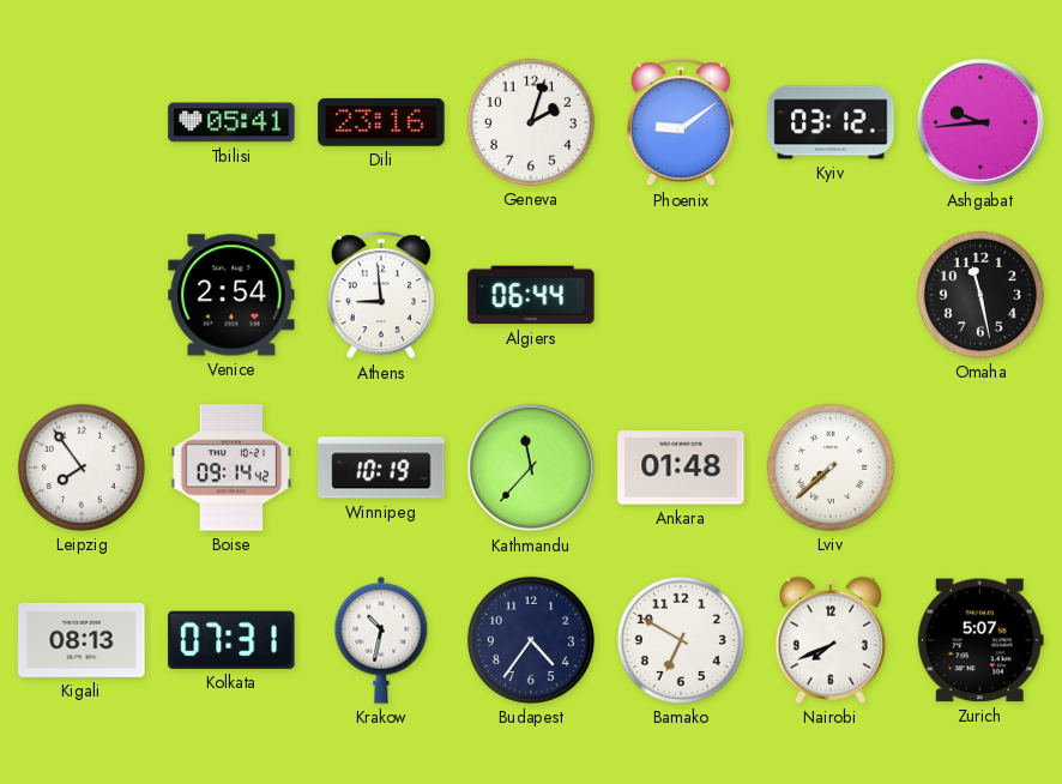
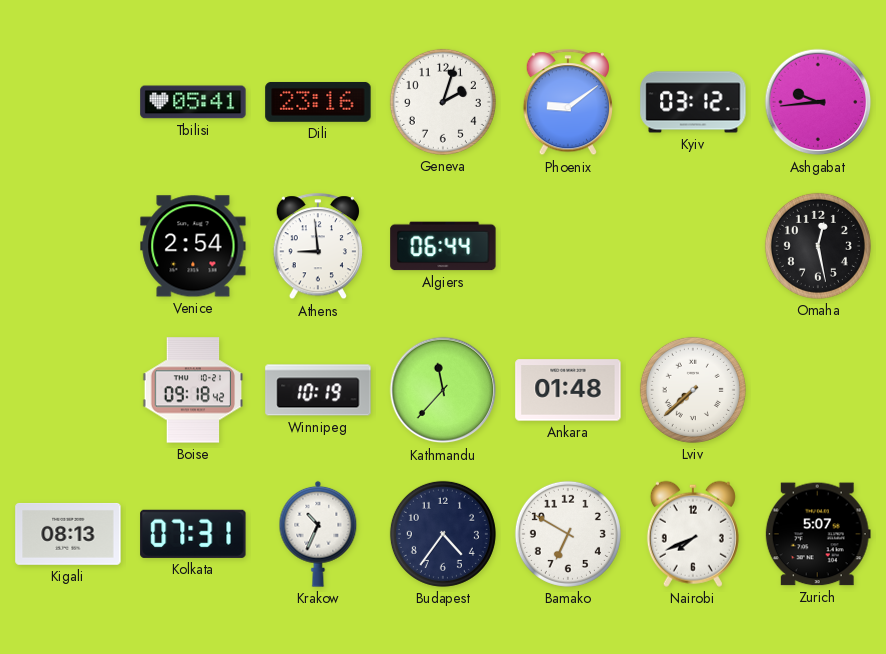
Omaha: 11:28 -> 12:28 (818, 246)
Leipzig: 7:54 -> none (82, 468)
Boise: 09:14 -> 09:18 (193, 390)
Krakow: 10:32 -> 10:34 (318, 534)
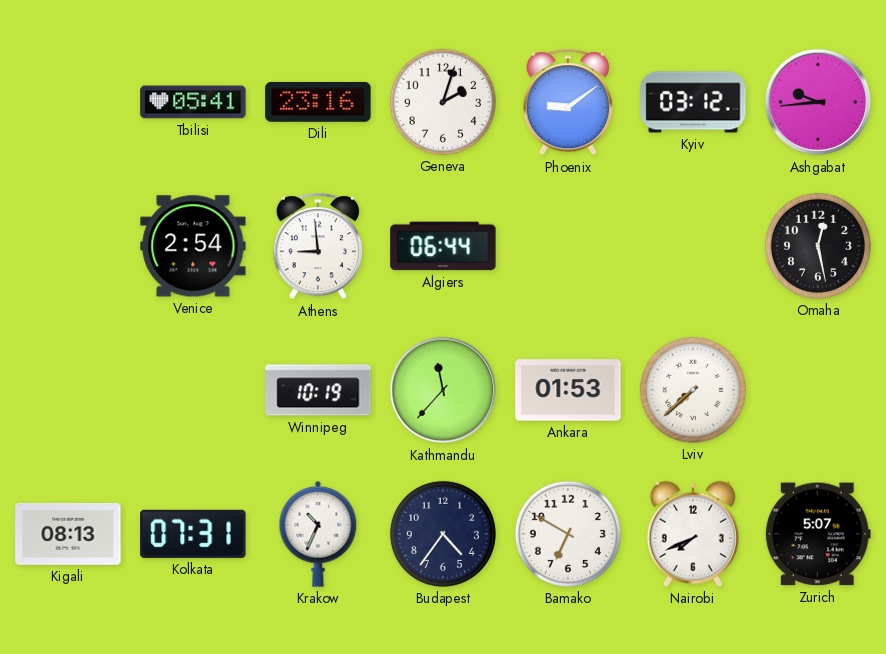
Boise: 09:18 -> none (193, 390)
Ankara: 01:48 -> 01:53 (568, 390)
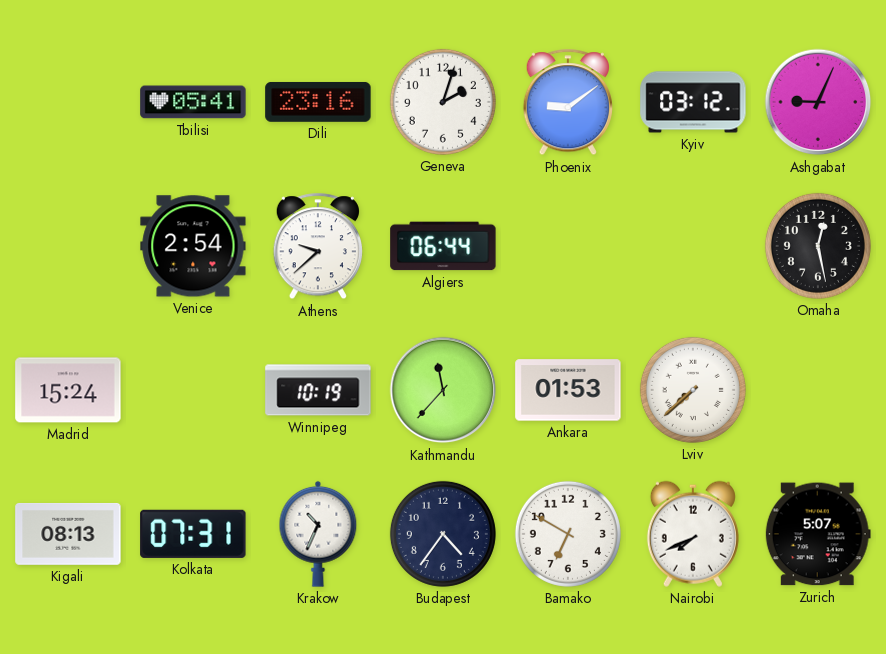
Ashgabat: 9:44 -> 9:04 (818, 102)
Athens: 8:59 -> 9:38 (318, 247)
Madrid: none -> 15:24 (68, 390)
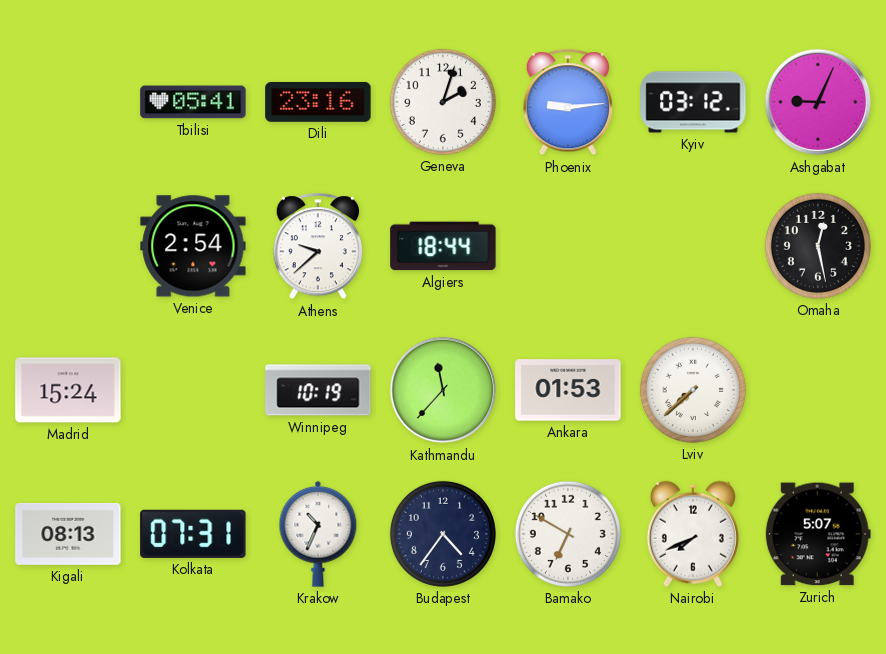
Phoenix: 9:09 -> 9:14 (568, 103)
Algiers: 06:44 -> 18:44 (443, 246)
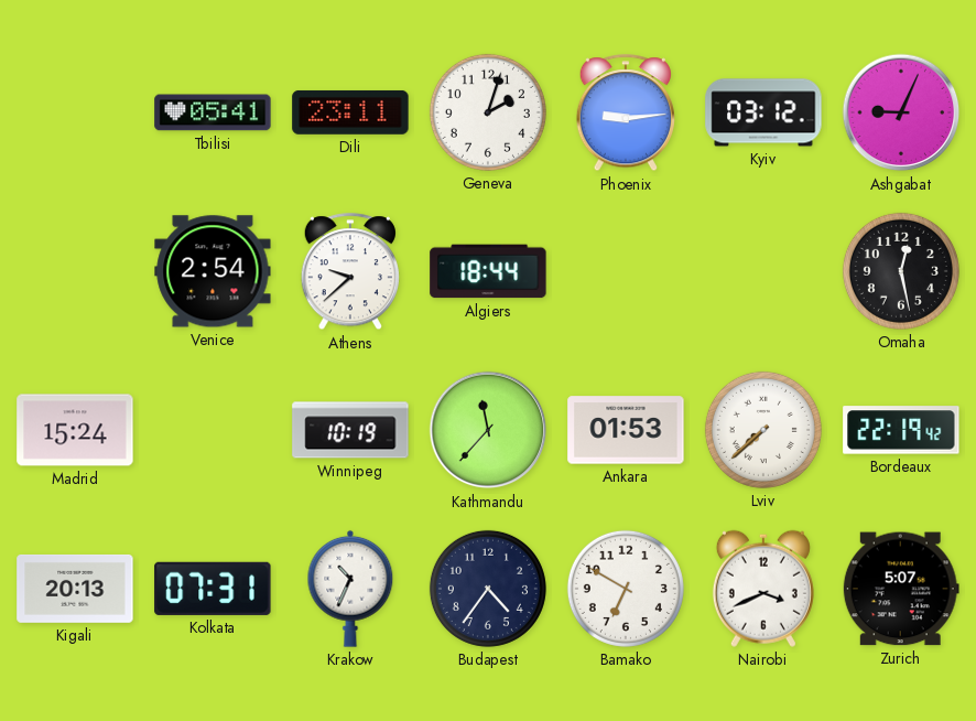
Dili: 23:16 -> 23:11 (350, 112)
Bordeaux: none -> 22:19 (901, 430)
Kigali: 08:13 -> 20:13 (75, 589)
Nairobi: 7:41 -> 3:41 (763, 589)
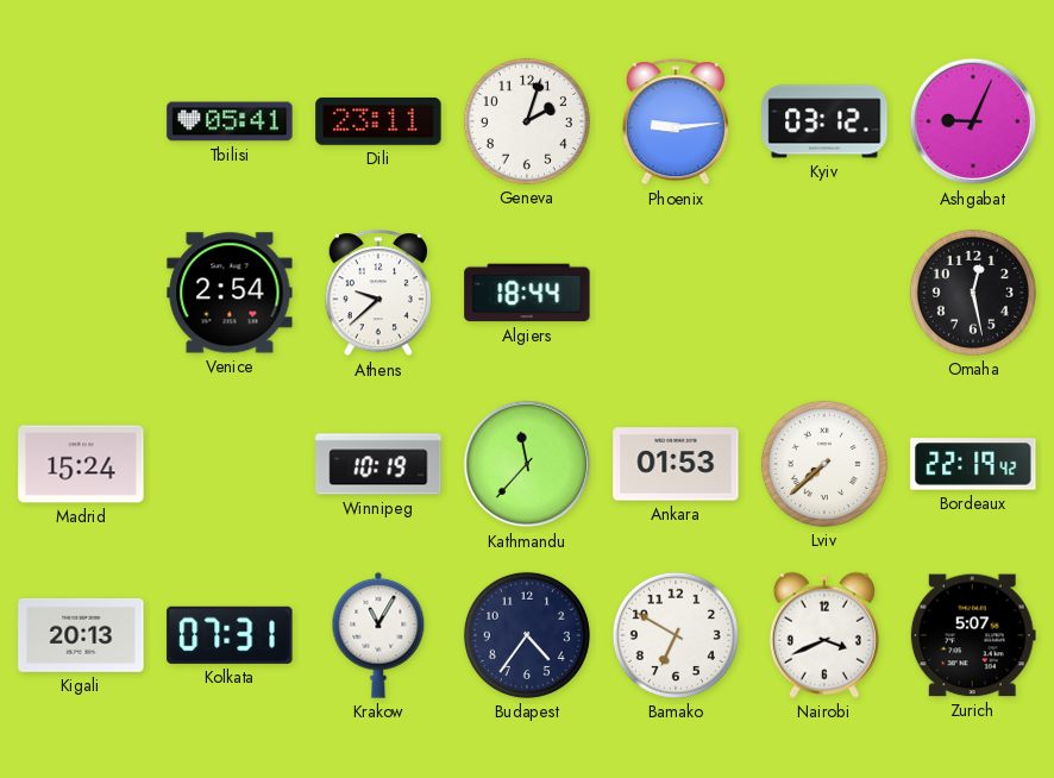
Krakow: 10:34 -> 11:05 (378, 635)
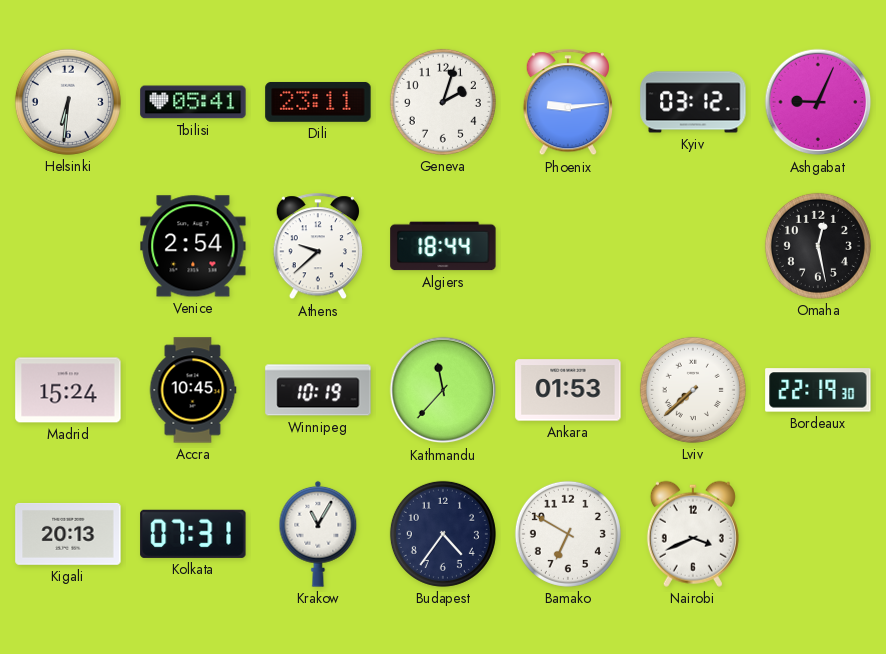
Helsinki: none -> 6:31 (68, 102)
Accra: none -> 10:45 (193, 390)
Bordeaux: 22:19:42 -> 22:19:30 (818, 390)
Zurich: 5:07 -> none (973, 635)
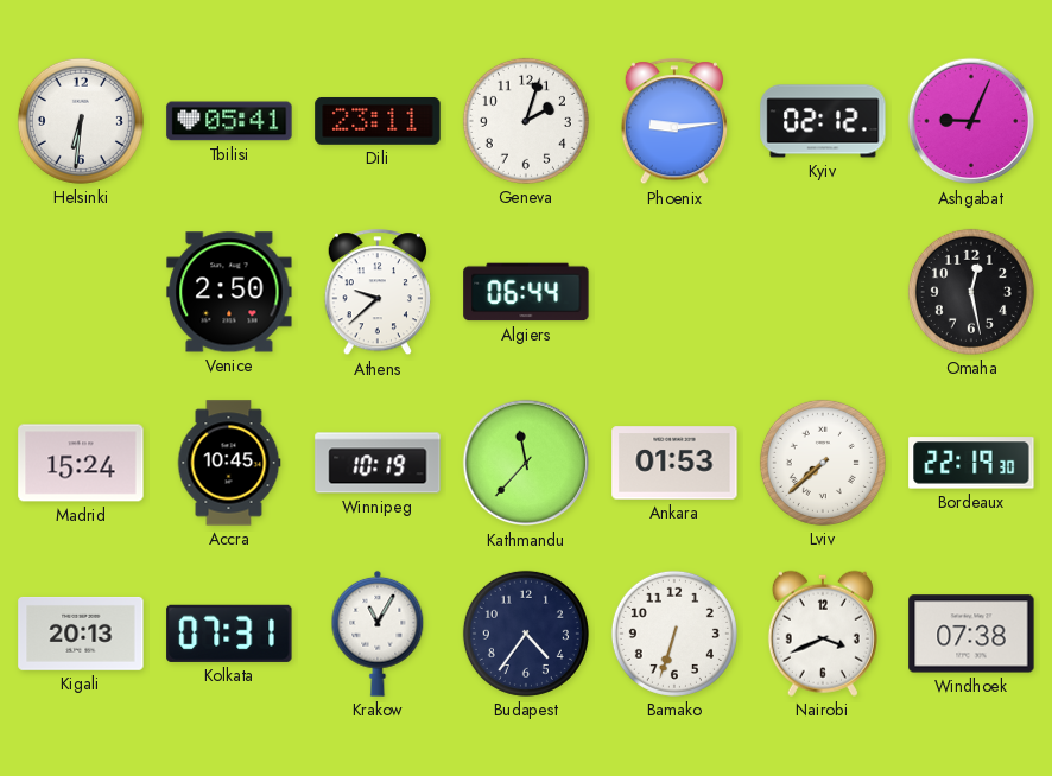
Kyiv: 03:12 -> 02:12 (823, 121)
Venice: 2:54 -> 2:50 (229, 292)
Algiers: 18:44 -> 06:44 (526, 292)
Bamako: 6:50 -> 6:33 (674, 634)
Windhoek: none -> 07:38 (971, 634)
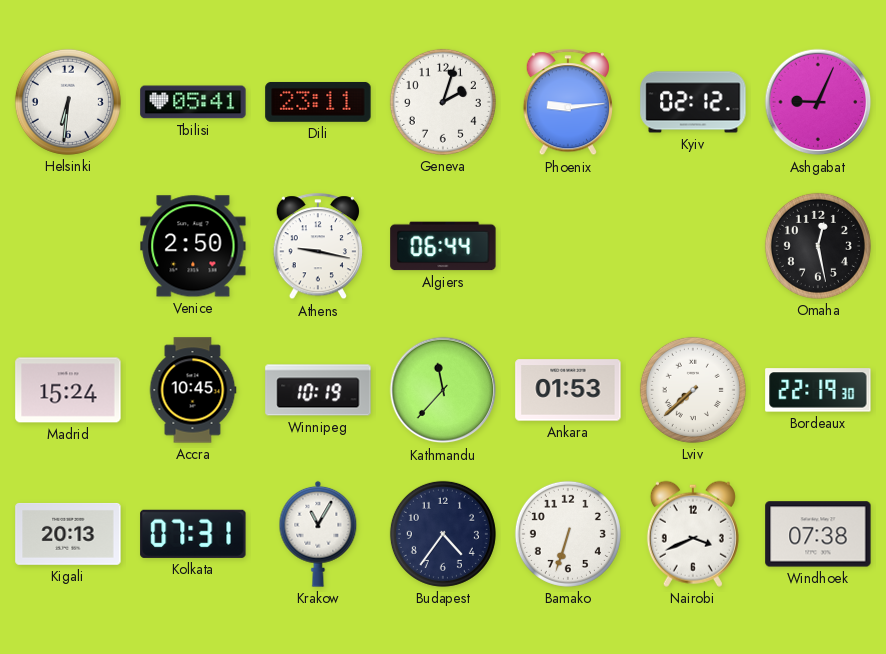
Athens: 9:38 -> 9:17 (318, 247)
